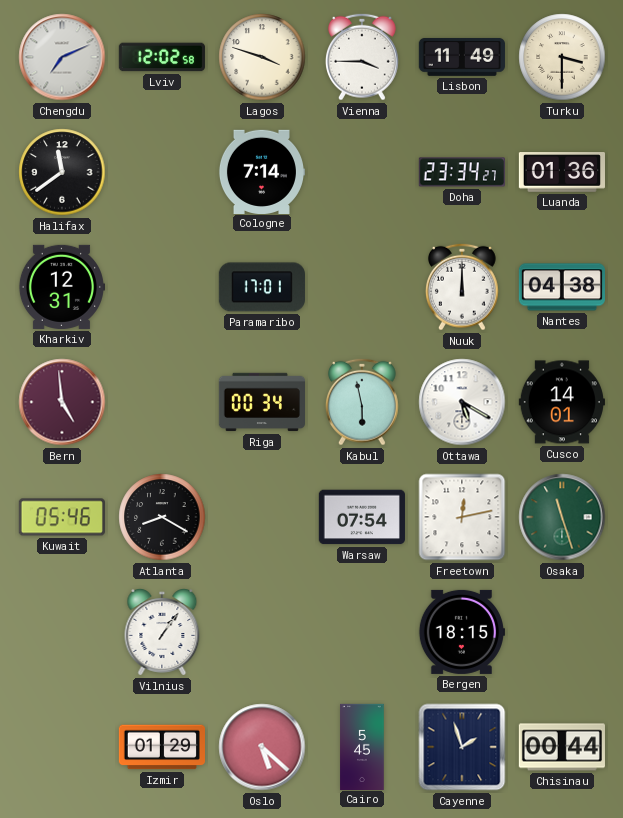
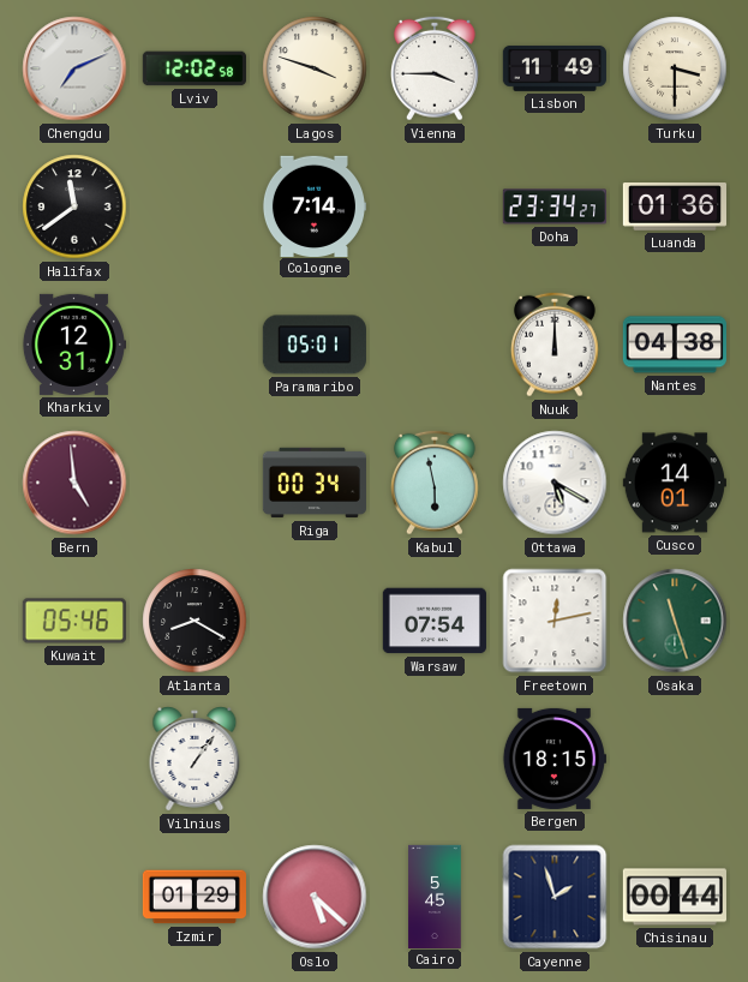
Paramaribo: 17:01 -> 05:01 (315, 345)
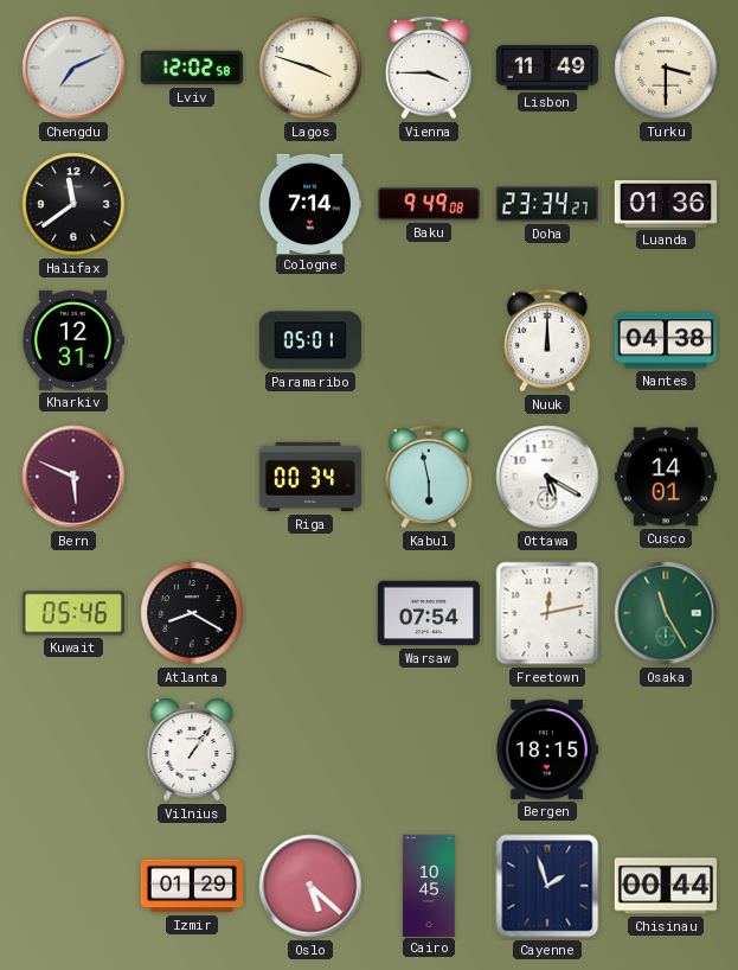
Baku: none -> 9:49 (429, 204)
Bern: 4:59 -> 5:49 (73, 477)
Osaka: 11:27 -> 11:25 (666, 613)
Cairo: 5:45 -> 10:45 (429, 885)
